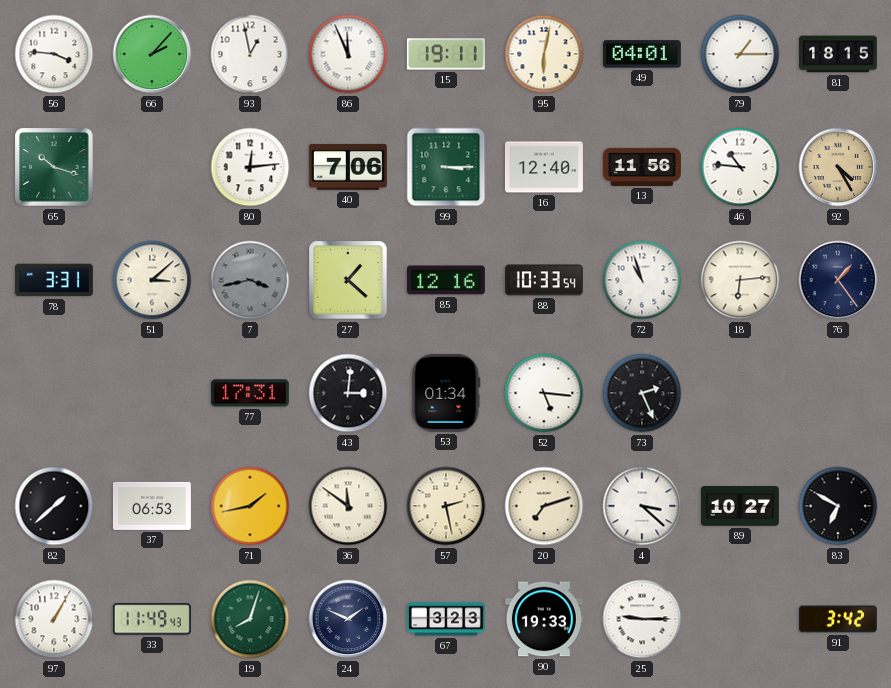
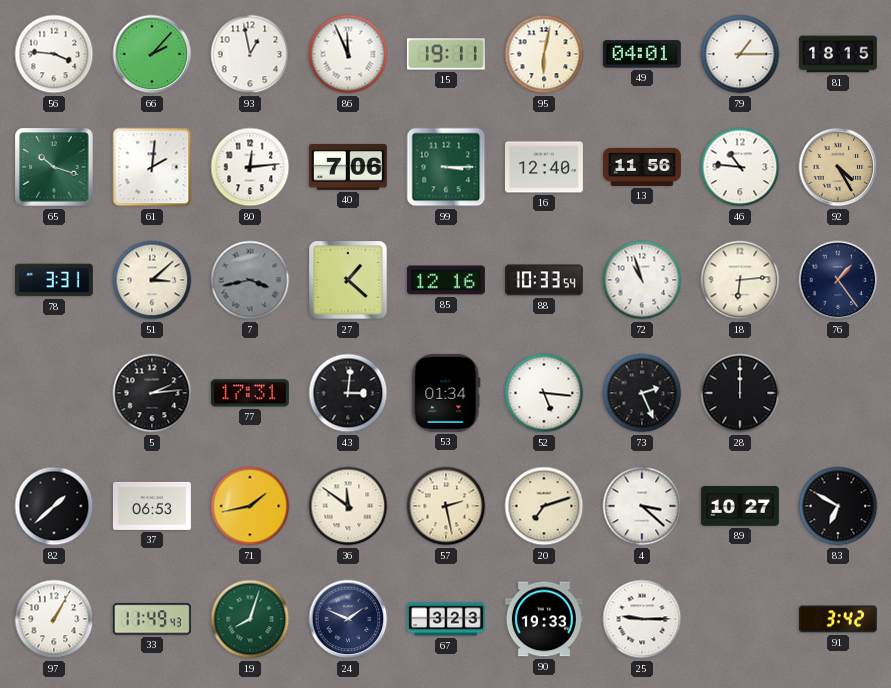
61: none -> 2:01 (152, 167)
5: none -> 2:14 (152, 393)
28: none -> 12:00 (740, 393)
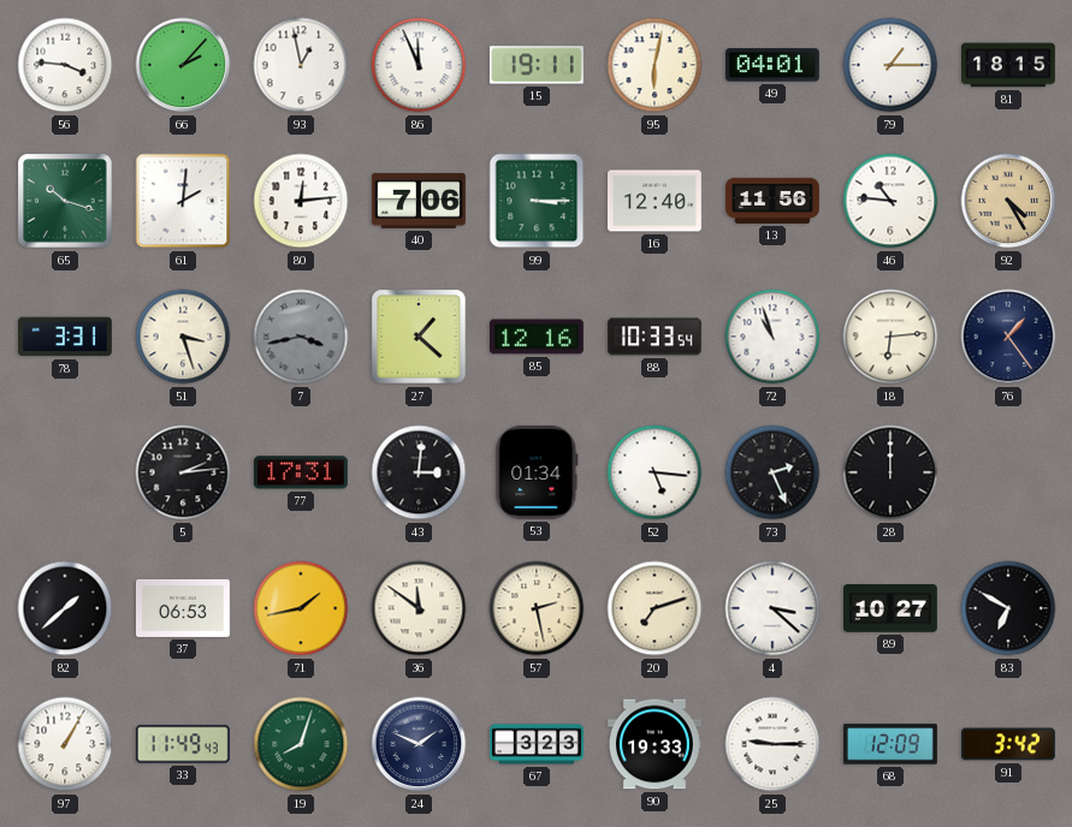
51: 3:08 -> 3:27 (183, 337)
68: none -> 12:09 (890, 744)
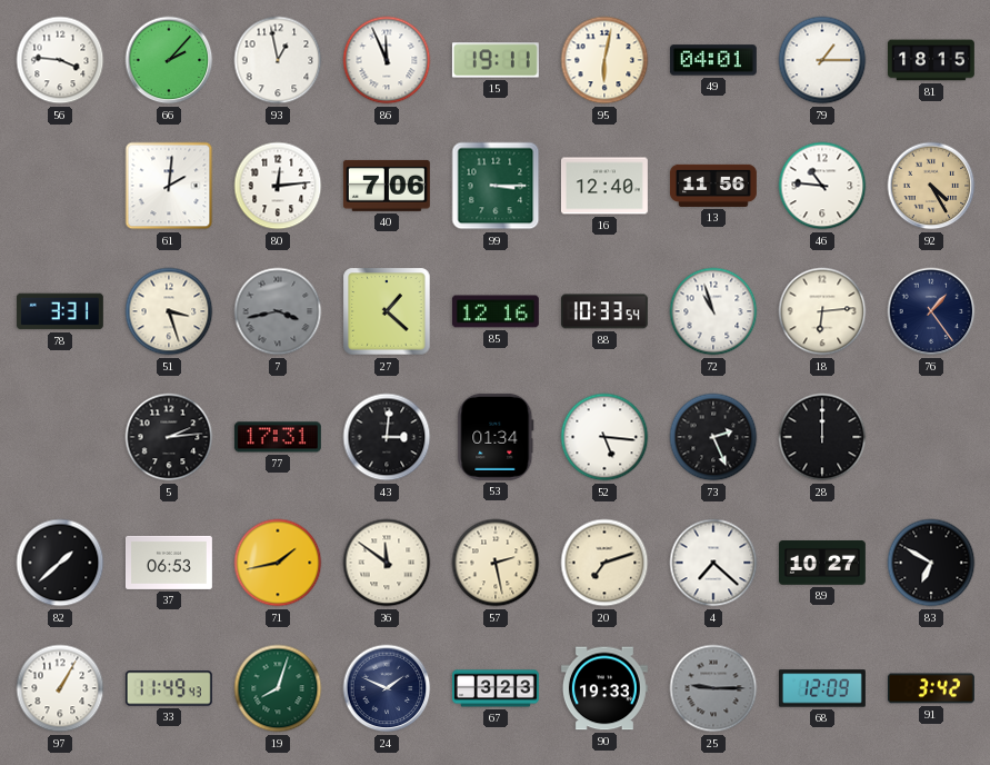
65: 10:18 -> none (65, 201)
4: 3:22 -> 7:22 (713, 563)
25 dial: white -> grey (713, 688)
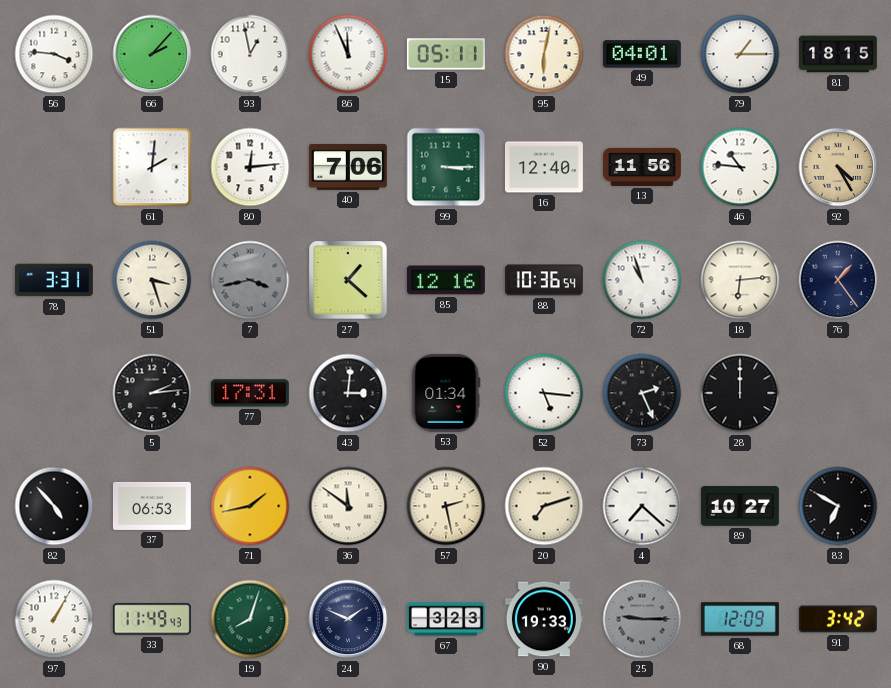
15: 19:11 -> 05:11 (446, 54)
88: 10:33 -> 10:36 (544, 280)
82: 1:38 -> 4:53 (54, 506)
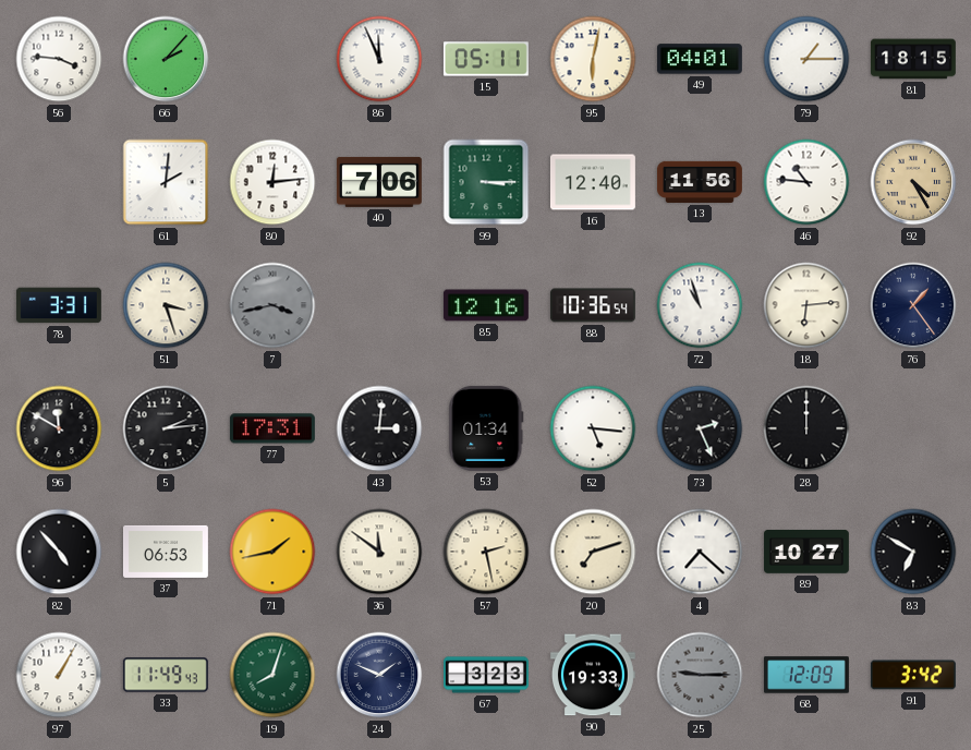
93: 12:58 -> none (250, 54)
27: 1:22 -> none (348, 280)
96: none -> 11:50 (59, 428)
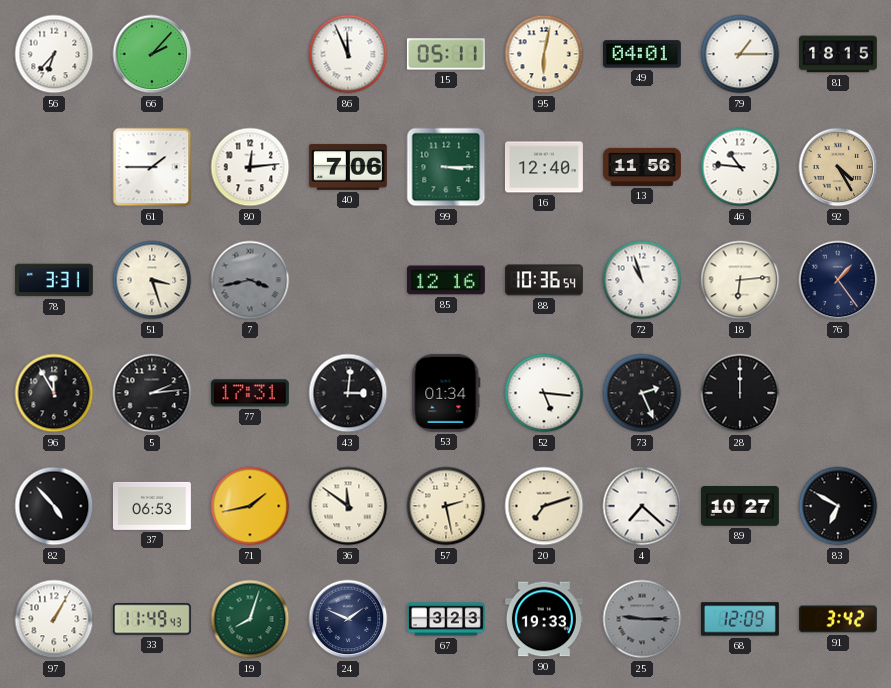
56: 3:46 -> 6:37 (54, 54)
61: 2:01 -> 1:45 (152, 167)
96: 11:50 -> 11:55 (54, 393)
